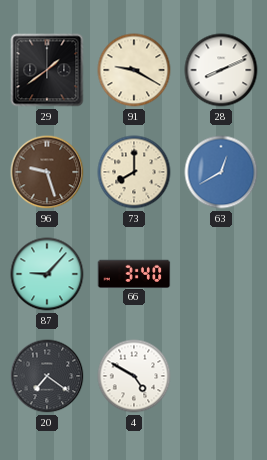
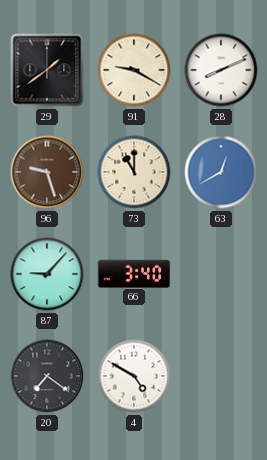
73: 8:00 -> 11:00 (134, 172)
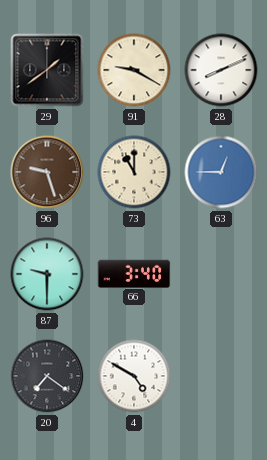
63: 12:40 -> 12:45 (221, 172)
87: 9:07 -> 9:30 (47, 274)
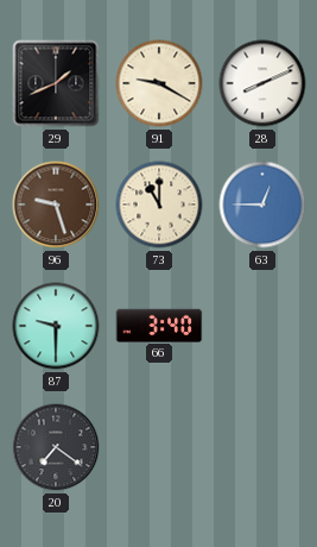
29: 1:39 -> 1:41 (56, 83)
4: 4:50 -> none (134, 376)
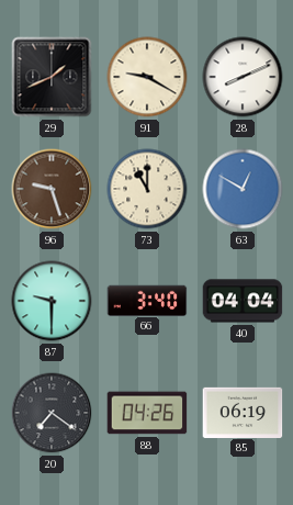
63: 12:45 -> 12:50 (243, 189)
40: none -> 04:04 (243, 301)
88: none -> 04:26 (147, 413)
85: none -> 06:19 (243, 412)
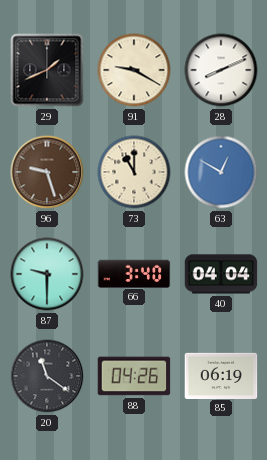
20: 7:21 -> 11:21 (47, 376)
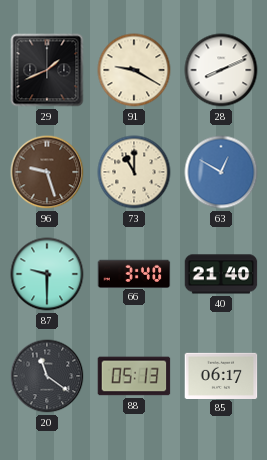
40: 04:04 -> 21:40 (221, 274)
88: 04:26 -> 05:13 (134, 376)
85: 06:19 -> 06:17 (221, 375)
